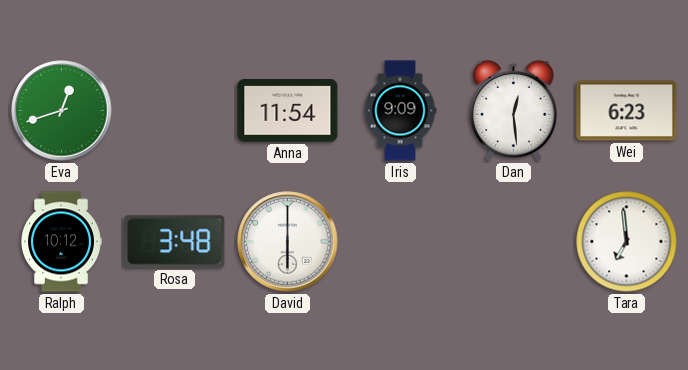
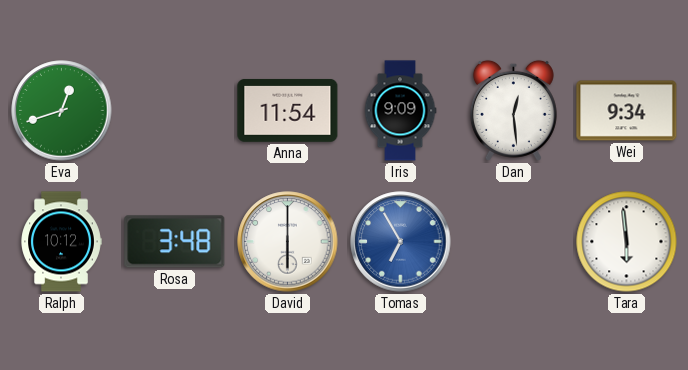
Wei: 6:23 -> 9:34 (627, 111)
Tomas: none -> 6:55 (401, 242)
Tara: 6:59 -> 5:59 (627, 242)
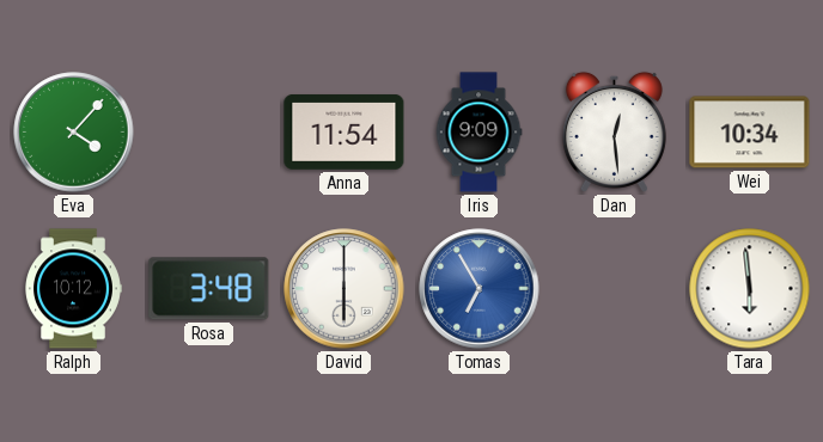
Eva: 12:42 -> 4:07 (74, 133)
Wei: 9:34 -> 10:34 (750, 133)
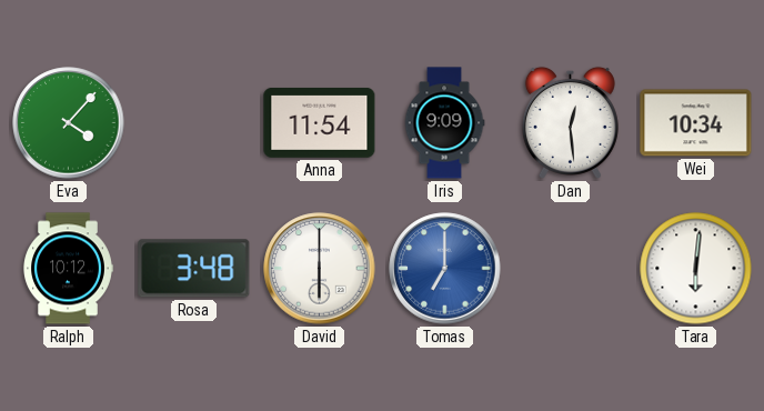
Tomas: 6:55 -> 7:00 (445, 269)
Tara: 5:59 -> 6:01 (696, 269)
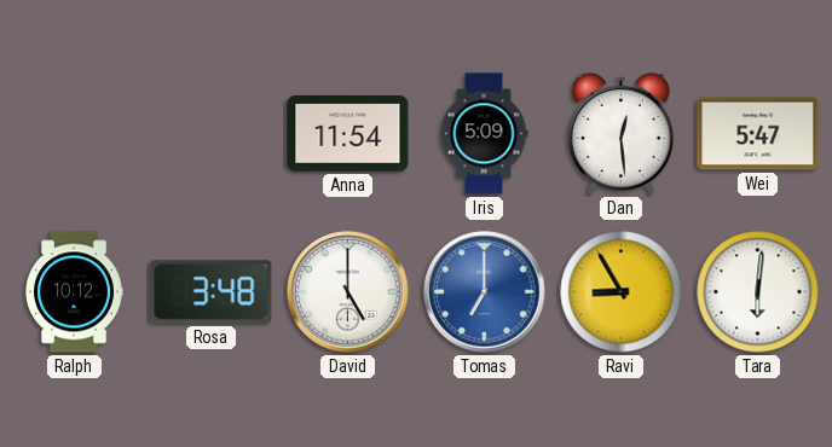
Eva: 4:07 -> none (69, 123)
Iris: 9:09 -> 5:09 (484, 134)
Wei: 10:34 -> 5:47 (758, 134)
David: 6:00 -> 5:00 (348, 292)
Ravi: none -> 8:55 (622, 292)
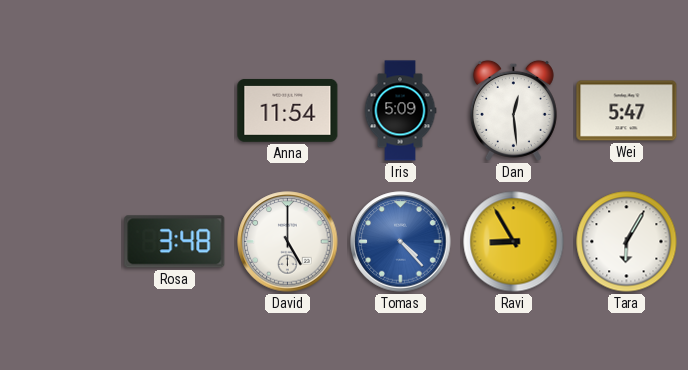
Ralph: 10:12 -> none (74, 292)
Tomas: 7:00 -> 4:23 (401, 242)
Tara: 6:01 -> 6:05 (627, 242)
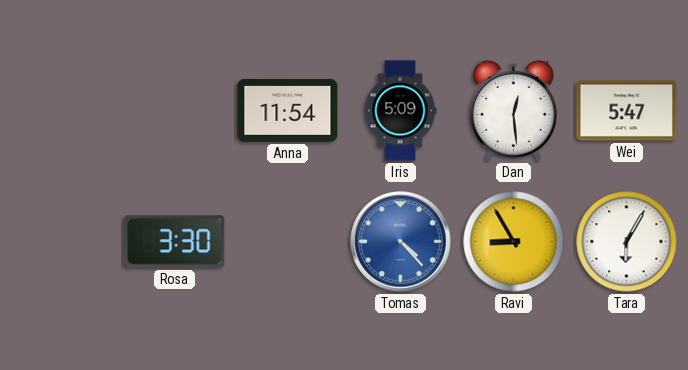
Rosa: 3:48 -> 3:30 (175, 242)
David: 5:00 -> none (288, 242)
